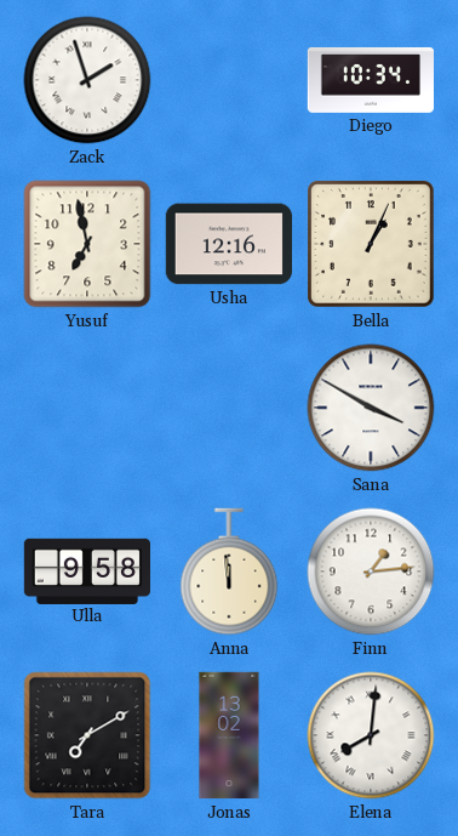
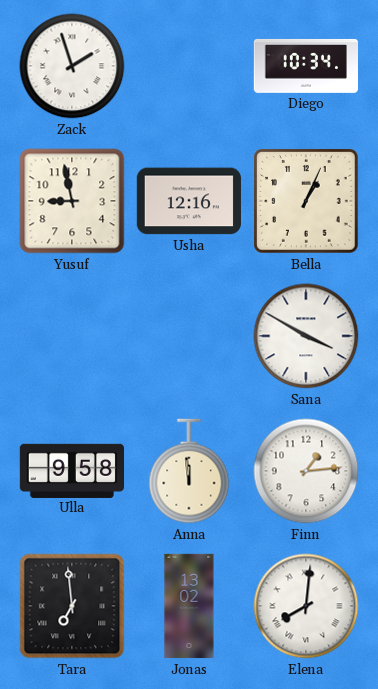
Yusuf: 6:58 -> 8:58 (72, 201)
Tara: 7:10 -> 6:59 (72, 606)
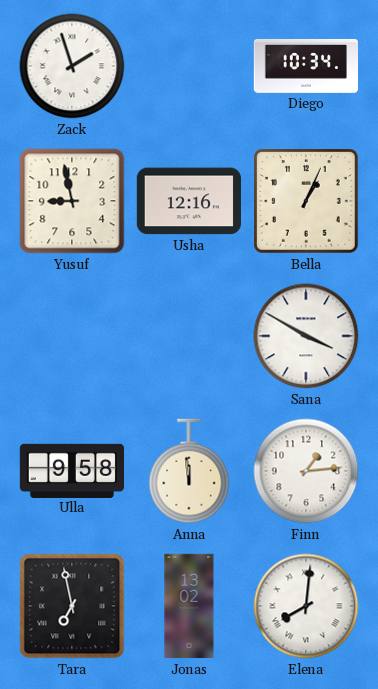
Tara: 6:59 -> 6:58 (72, 606)
